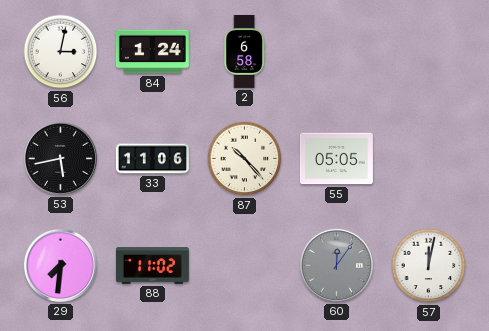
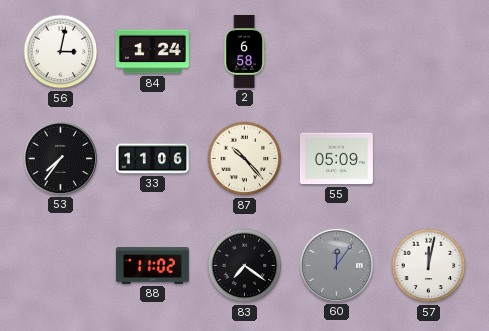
53: 5:43 -> 7:36 (60, 158)
55: 05:05 -> 05:09 (336, 159)
29: 7:31 -> none (60, 265)
83: none -> 7:21 (245, 266)
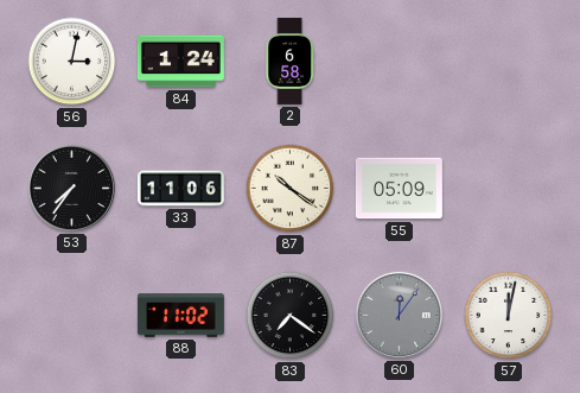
87: 10:23 -> 10:21 (291, 189)
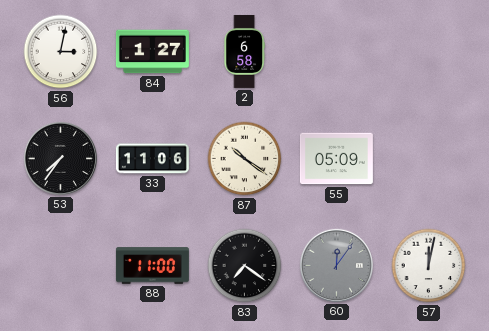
84: 1:24 -> 1:27 (152, 52)
88: 11:02 -> 11:00 (152, 266)
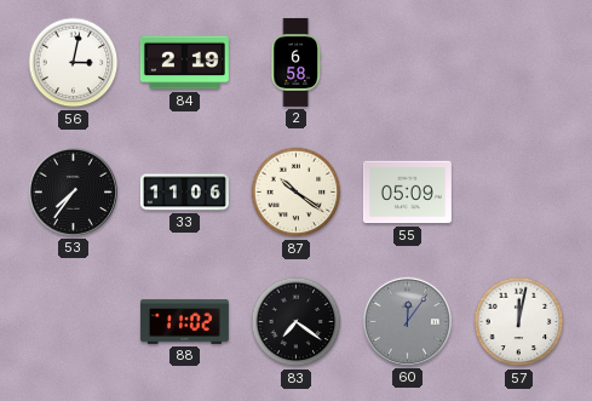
84: 1:27 -> 2:19 (184, 63)
88: 11:00 -> 11:02 (184, 322)
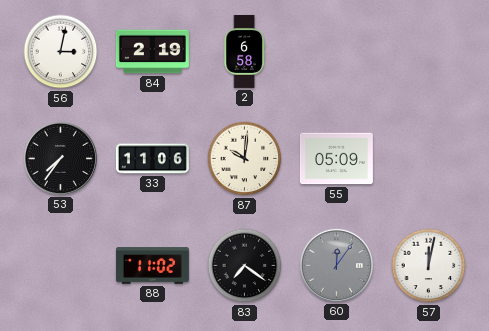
87: 10:21 -> 10:01 (245, 159)
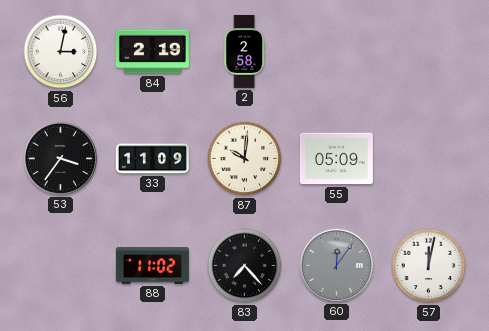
2: 6:58 -> 2:58 (244, 51)
53: 7:36 -> 3:36 (60, 158)
33: 11:06 -> 11:09 (152, 159)
83: 7:21 -> 7:23 (245, 266)
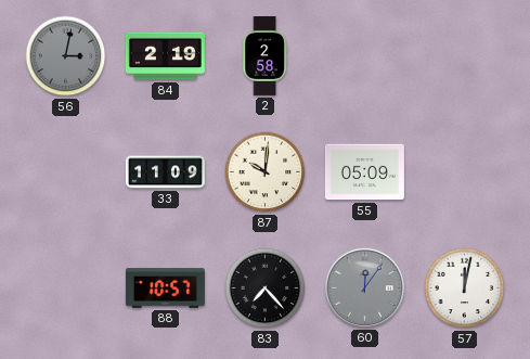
56 dial: white -> grey (66, 56)
53: 3:36 -> none (60, 158)
88: 11:02 -> 10:57 (165, 289)
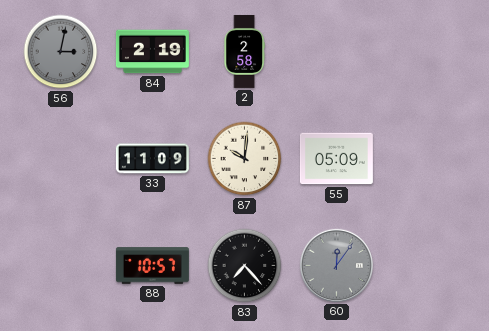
57: 12:02 -> none (465, 289)
